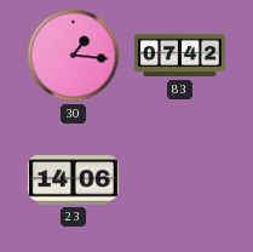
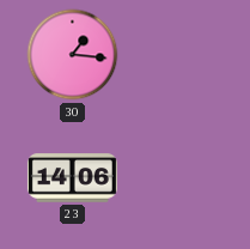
83: 07:42 -> none (179, 56)
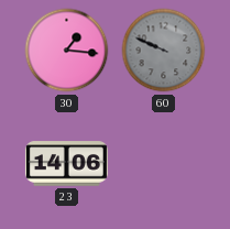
60: none -> 9:49 (164, 51)
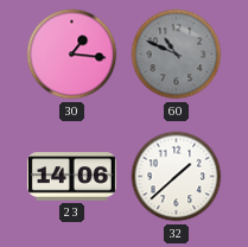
60: 9:49 -> 10:49 (177, 55)
32: none -> 1:38 (177, 177)
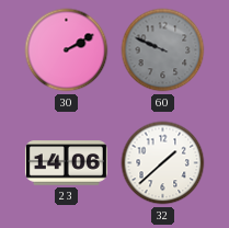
30: 1:16 -> 2:10 (67, 50)
60: 10:49 -> 9:49 (163, 50)
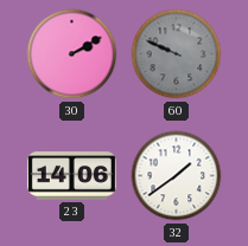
32: 1:38 -> 1:39 (177, 176)
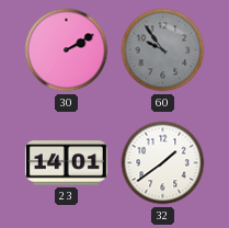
60: 9:49 -> 9:54 (163, 50)
23: 14:06 -> 14:01 (66, 163)
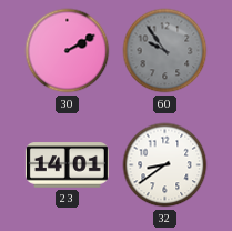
32: 1:39 -> 8:39 (165, 165)
